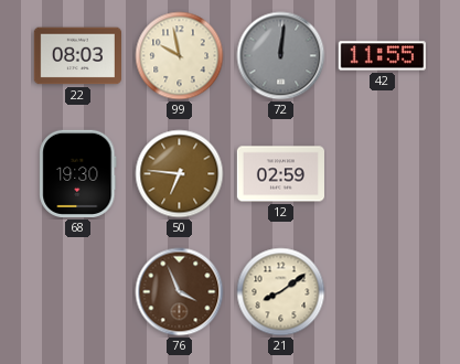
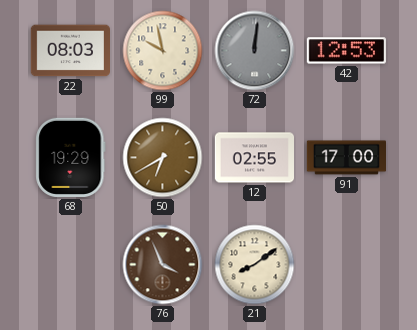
42: 11:55 -> 12:53 (346, 51)
68: 19:30 -> 19:29 (71, 157)
50: 6:46 -> 6:40 (163, 158)
12: 02:59 -> 02:55 (254, 158)
91: none -> 17:00 (346, 158)
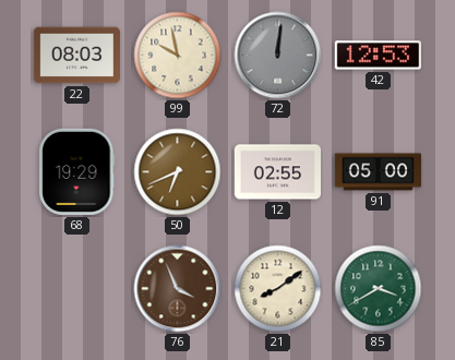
50: 6:40 -> 6:41 (178, 172)
91: 17:00 -> 05:00 (378, 172)
85: none -> 3:40 (379, 289)
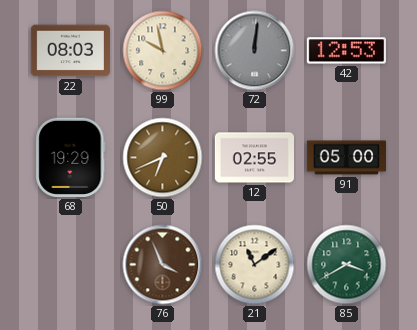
21: 8:09 -> 11:09 (255, 265)
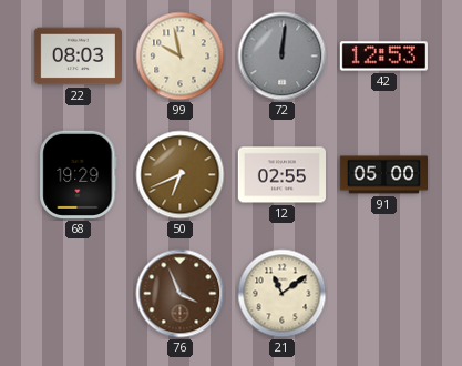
85: 3:40 -> none (347, 265)
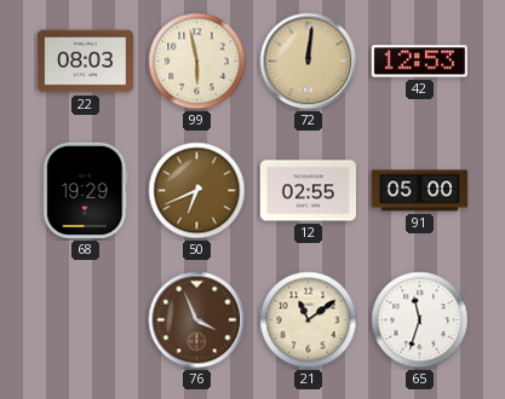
99: 9:58 -> 5:58 (197, 62)
72 dial: grey -> champagne (309, 62)
65: none -> 11:33 (420, 320)
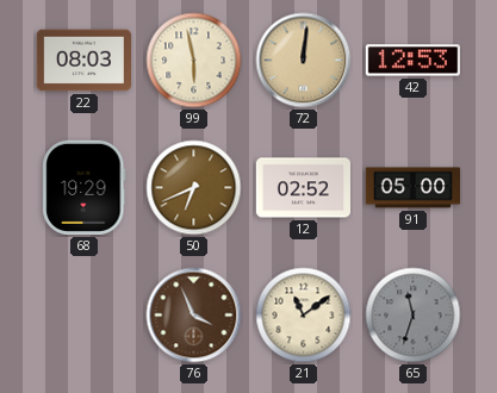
12: 02:55 -> 02:52 (303, 188)
65 dial: white -> grey (414, 316)
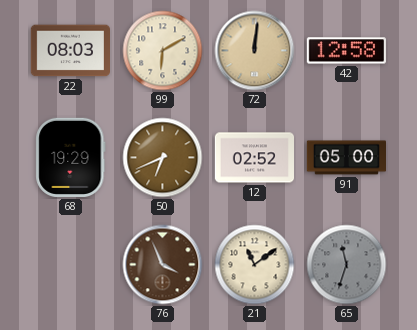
99: 5:58 -> 6:10 (163, 51)
42: 12:53 -> 12:58 (346, 51)
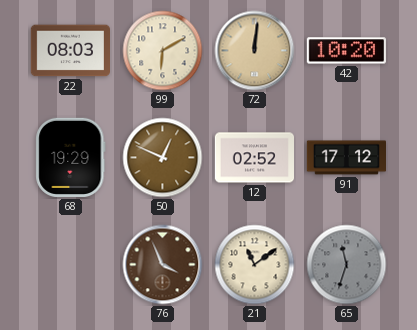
42: 12:58 -> 10:20 (346, 51)
50: 6:41 -> 12:49 (163, 158)
91: 05:00 -> 17:12 (346, 158)
